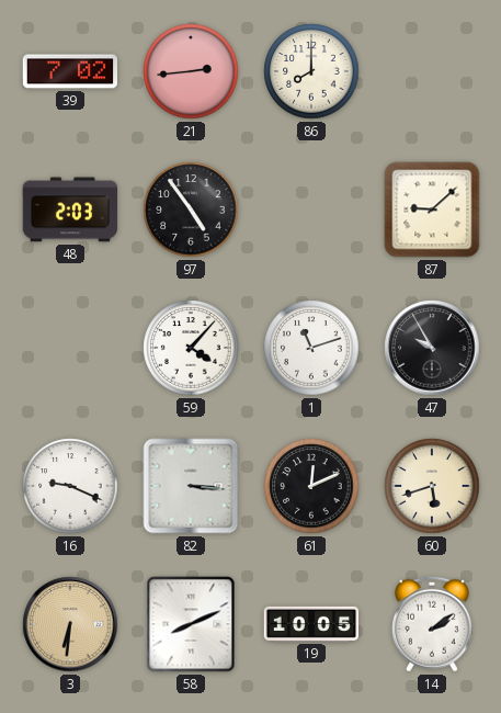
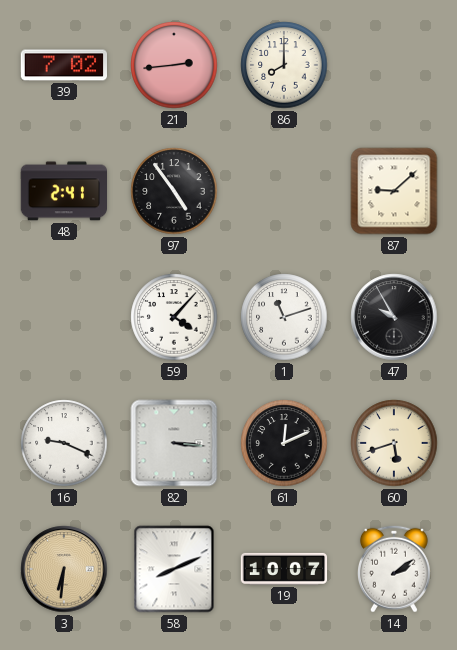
48: 2:03 -> 2:41 (63, 191)
19: 10:05 -> 10:07 (284, 569)
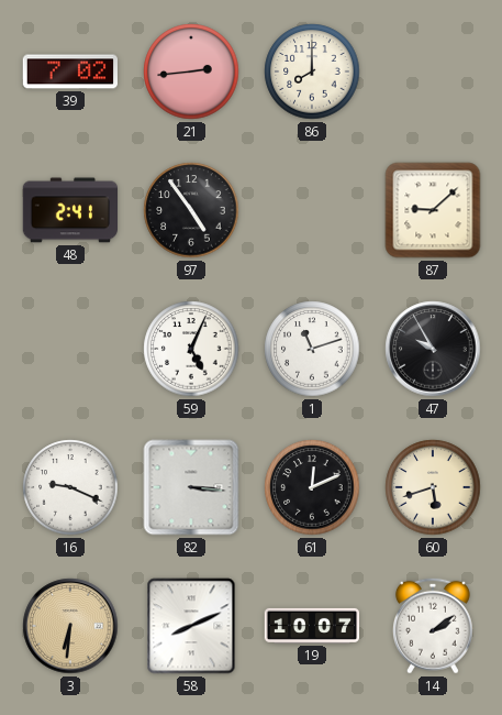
59: 4:07 -> 5:04 (191, 349)
